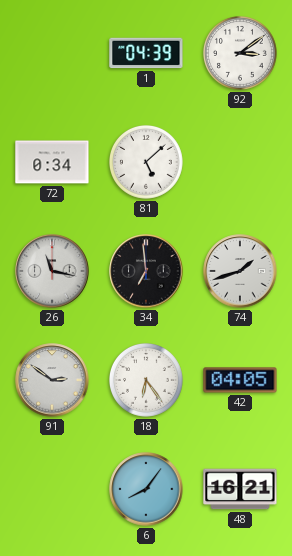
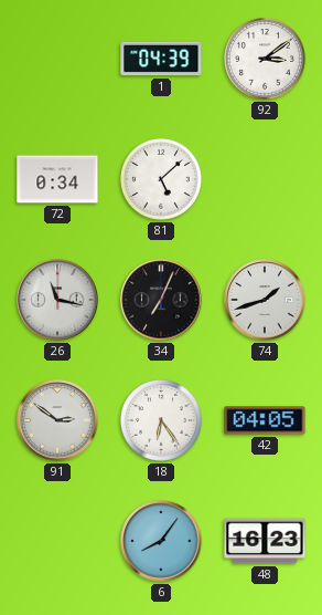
34: 6:59 -> 7:04 (161, 300)
48: 16:21 -> 16:23 (265, 541)
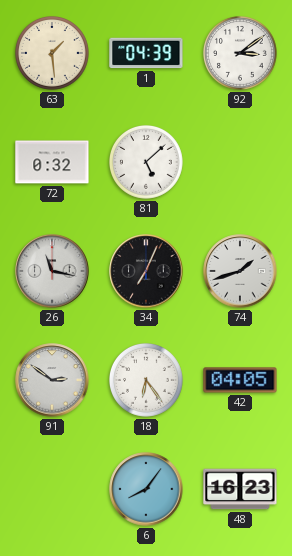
63: none -> 1:29 (53, 54)
72: 0:34 -> 0:32 (52, 162)
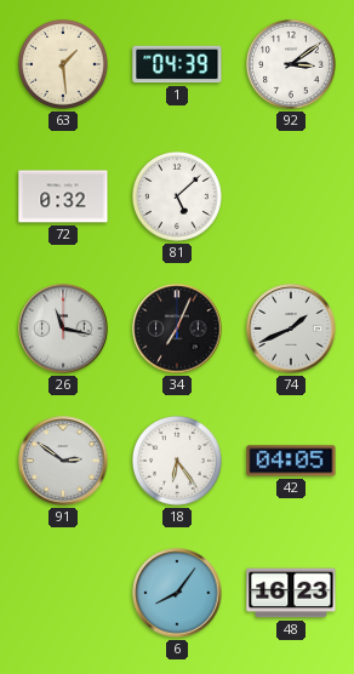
74: 1:42 -> 1:41 (291, 329)
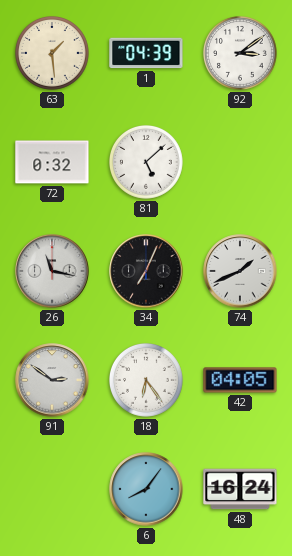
48: 16:23 -> 16:24 (240, 489)
